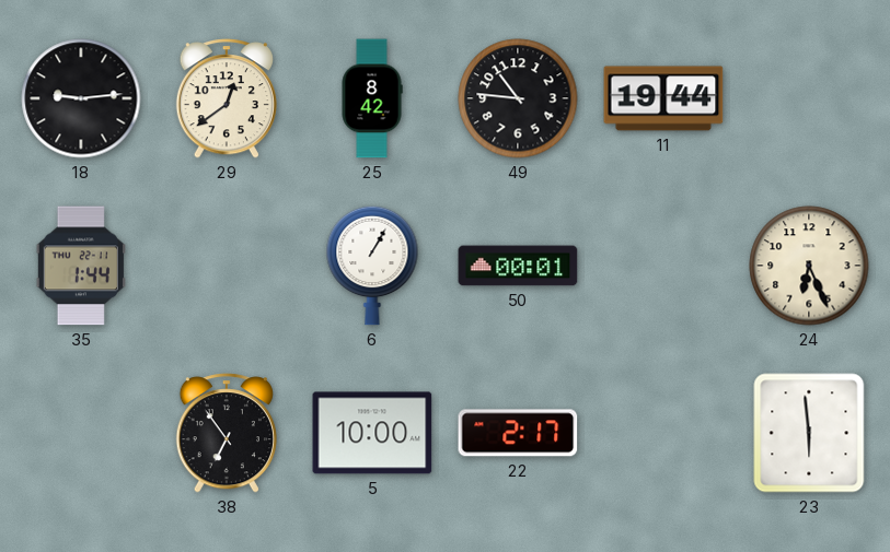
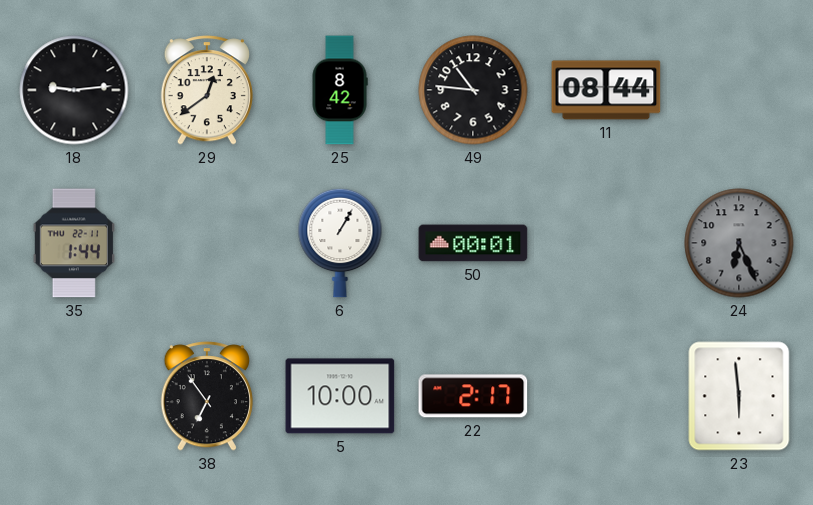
11: 19:44 -> 08:44 (606, 90)
24 dial: cream -> grey (739, 243)
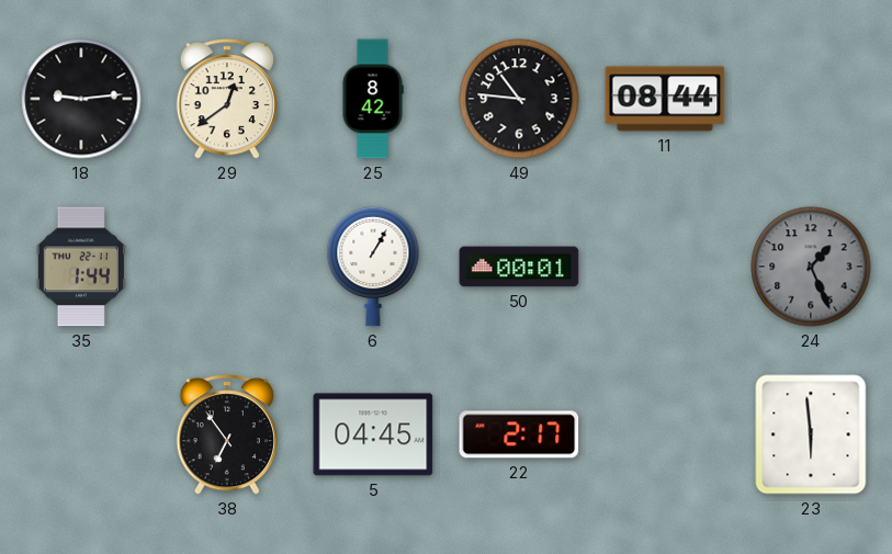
24: 6:26 -> 1:26 (811, 267)
5: 10:00 -> 04:45 (373, 434)
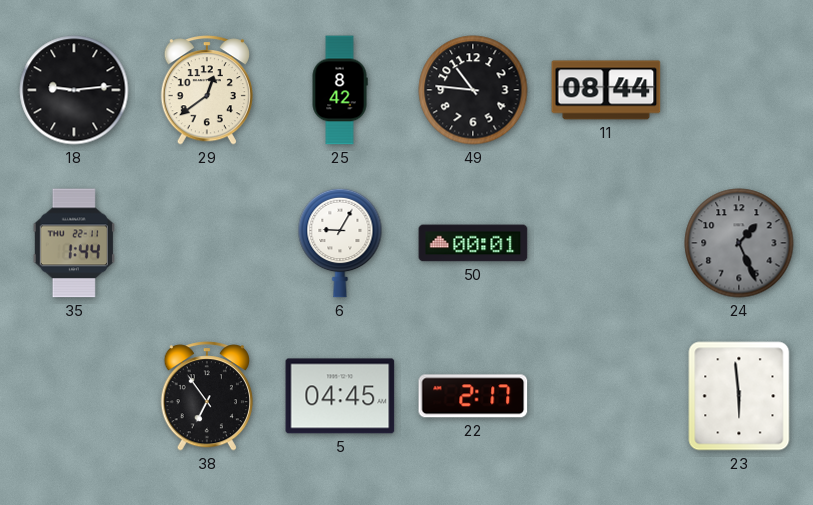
6: 1:05 -> 9:05 (340, 243)
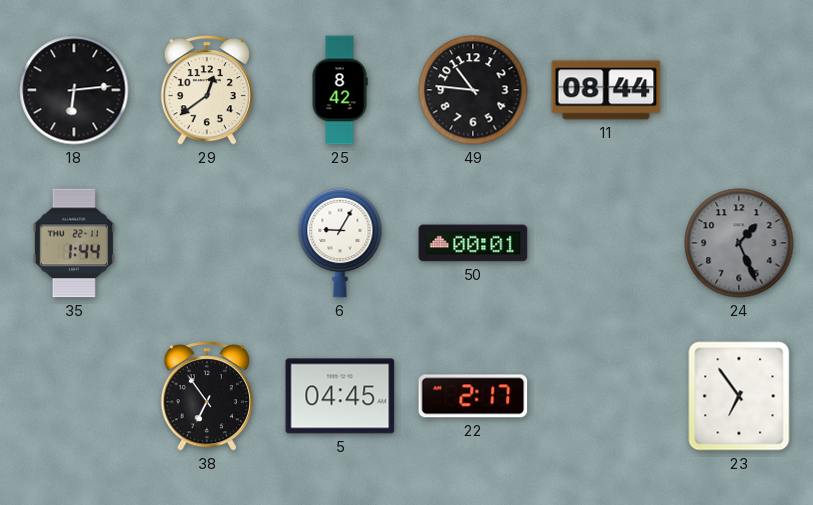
18: 9:14 -> 6:14 (74, 90)
23: 5:59 -> 6:54 (739, 396)
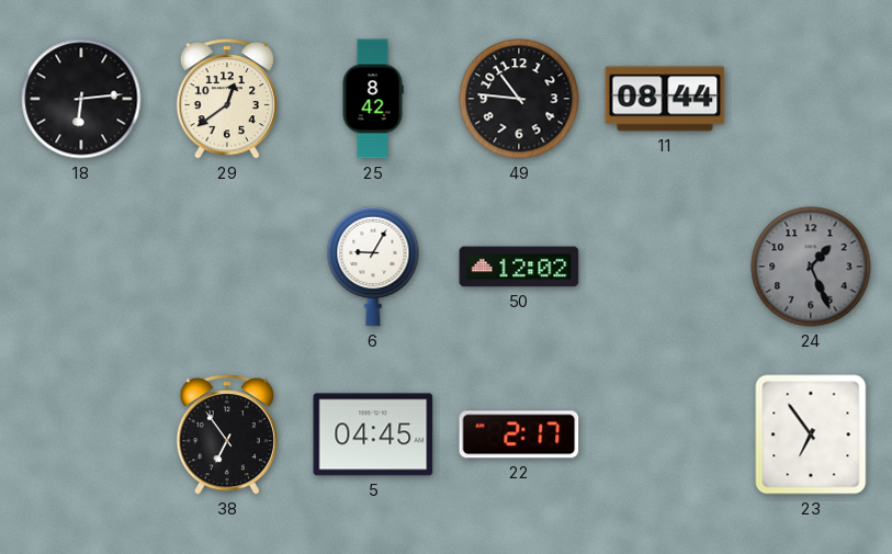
35: 1:44 -> none (74, 243)
50: 00:01 -> 12:02 (519, 267)
